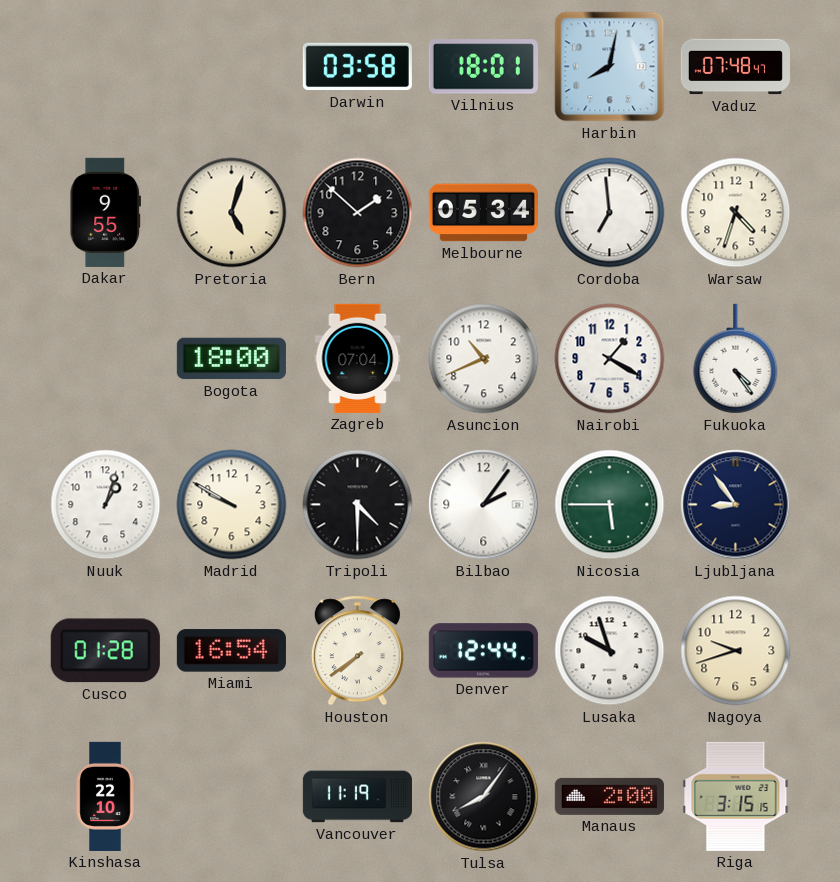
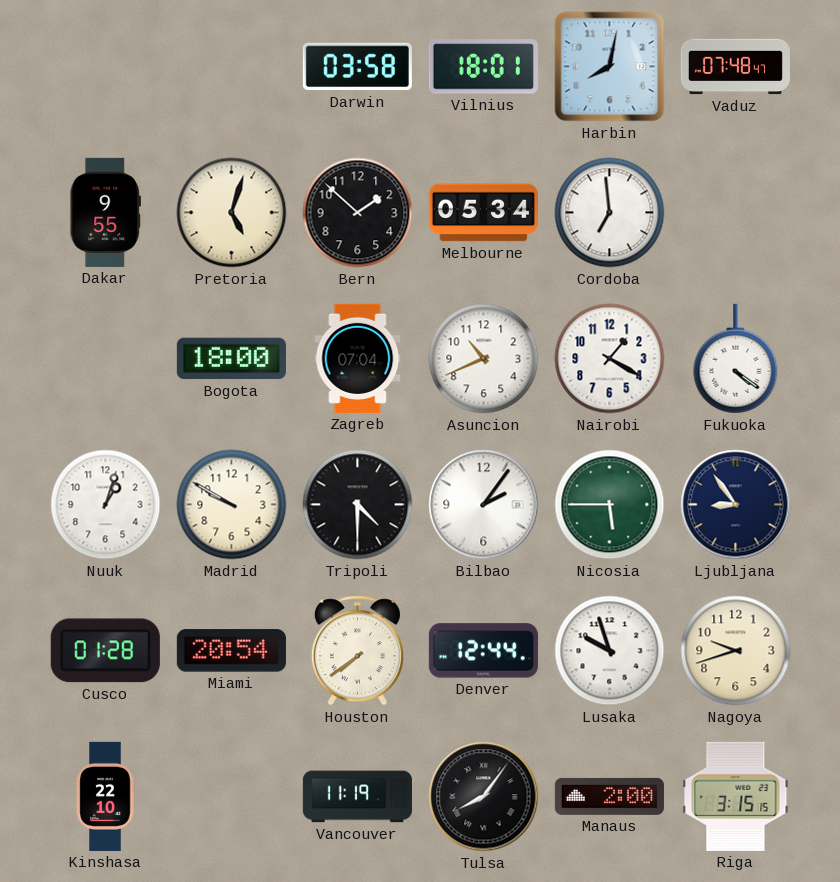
Warsaw: 4:33 -> none (736, 213)
Fukuoka: 4:24 -> 4:21 (736, 359)
Miami: 16:54 -> 20:54 (231, 651)
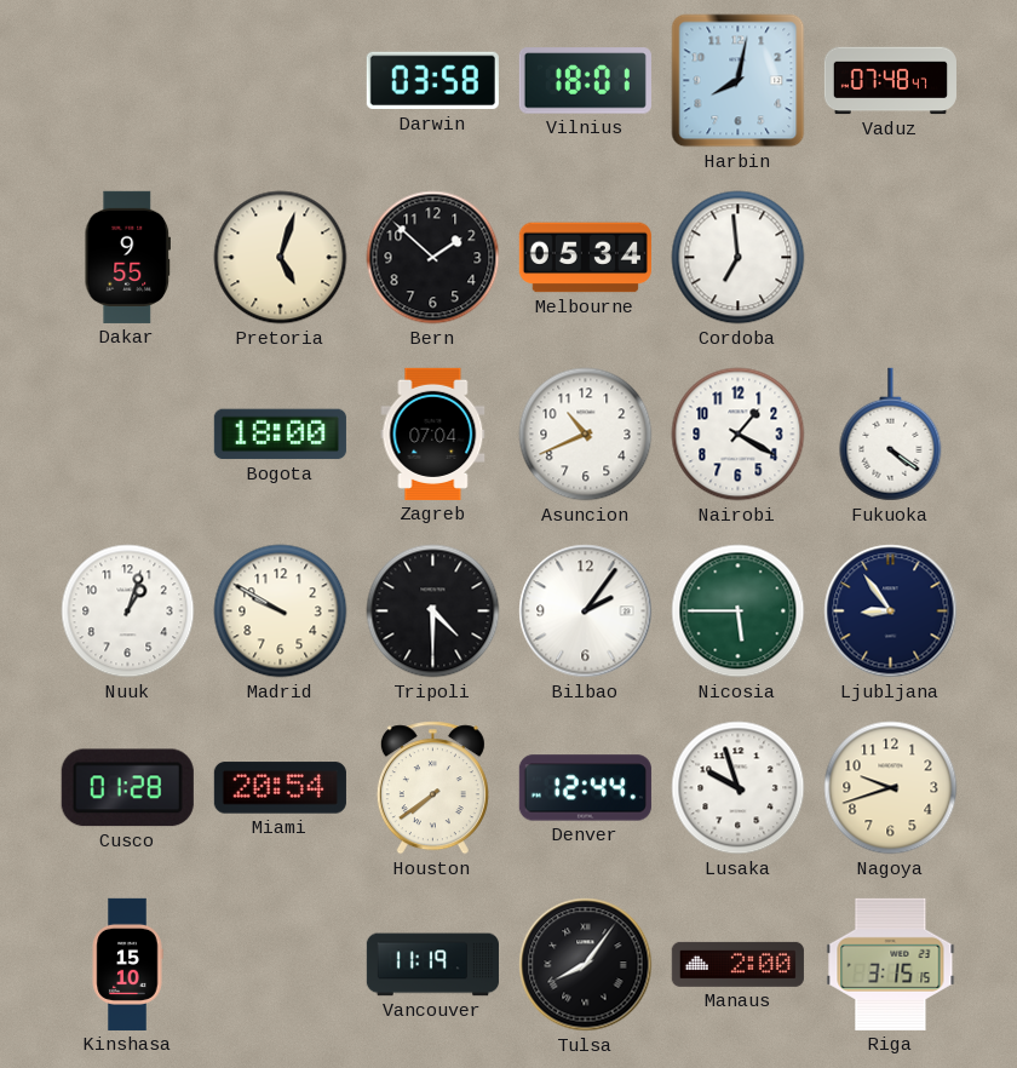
Kinshasa: 22:10 -> 15:10 (127, 964)
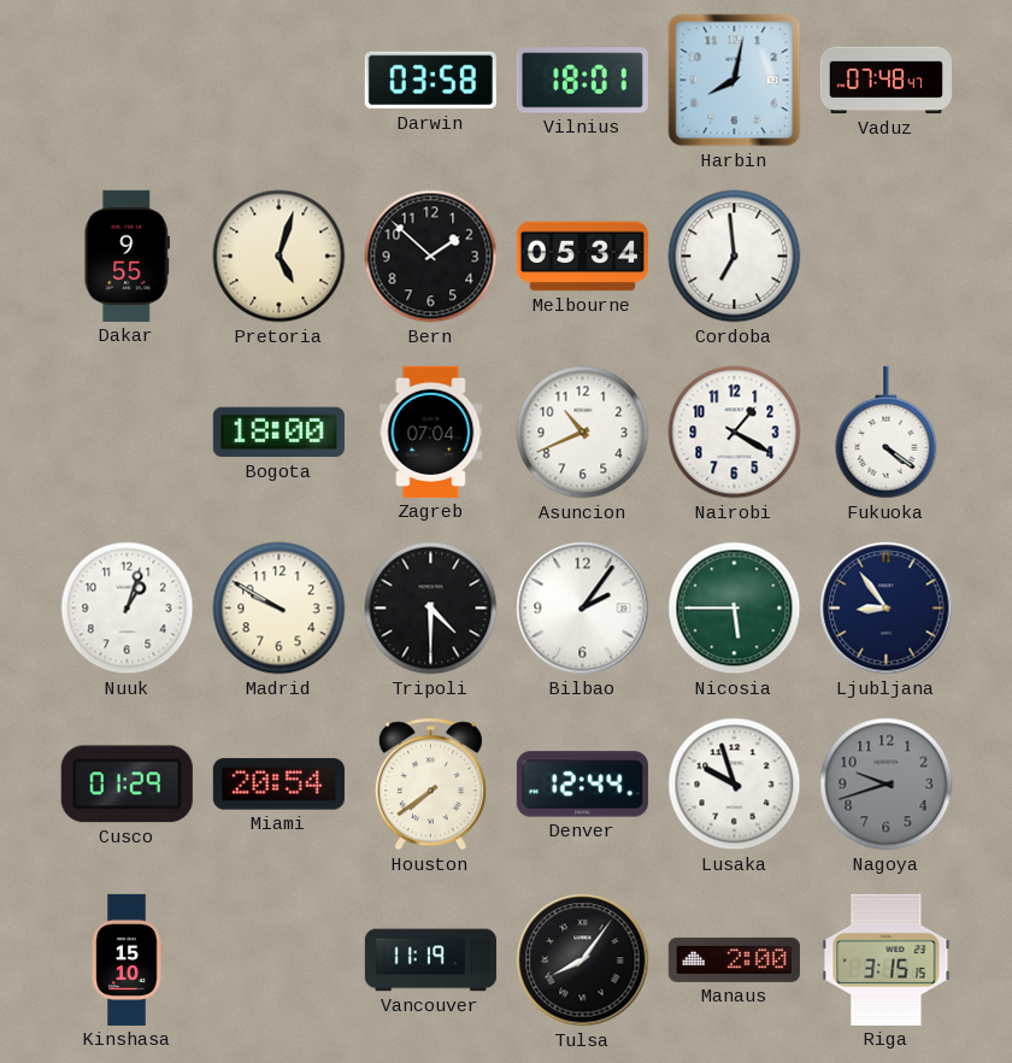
Cusco: 01:28 -> 01:29 (126, 785)
Nagoya dial: cream -> grey (887, 785)
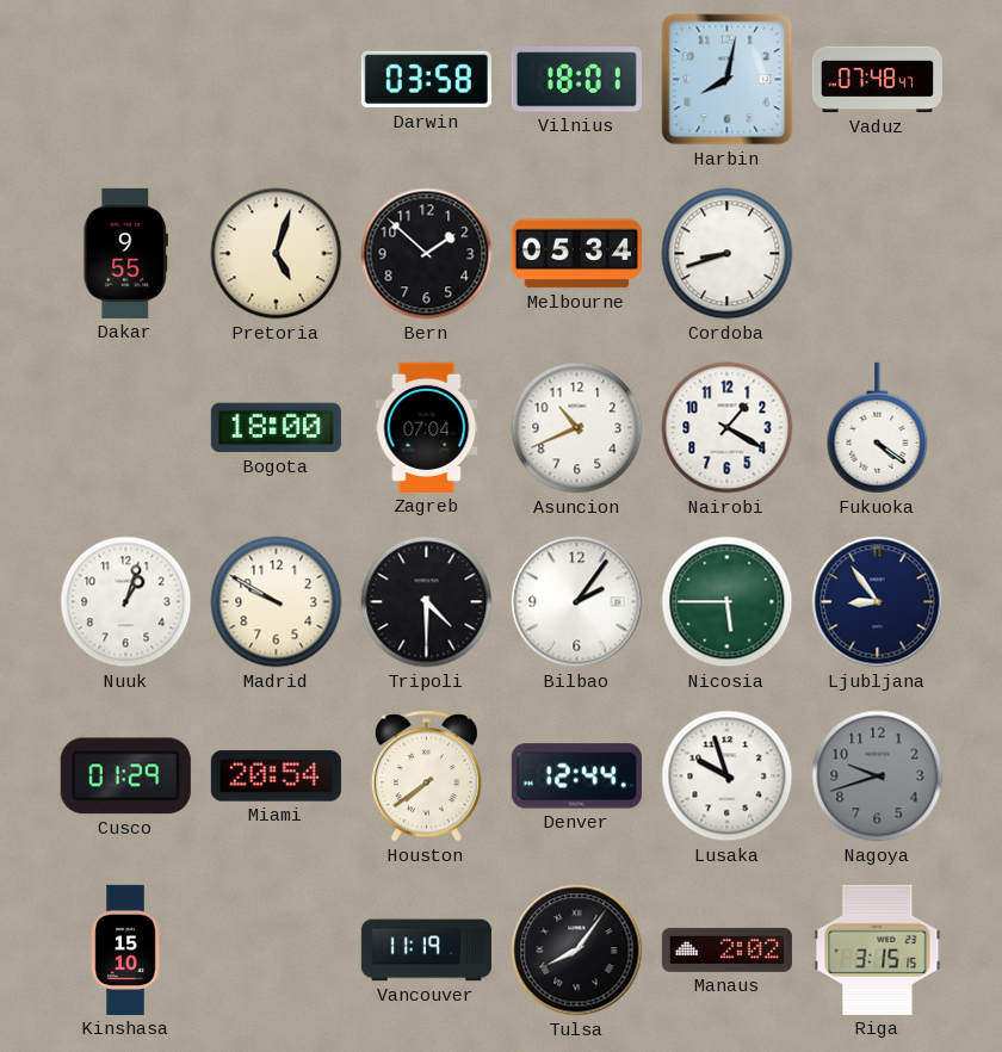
Cordoba: 6:59 -> 8:42 (728, 254)
Manaus: 2:00 -> 2:02 (726, 949)
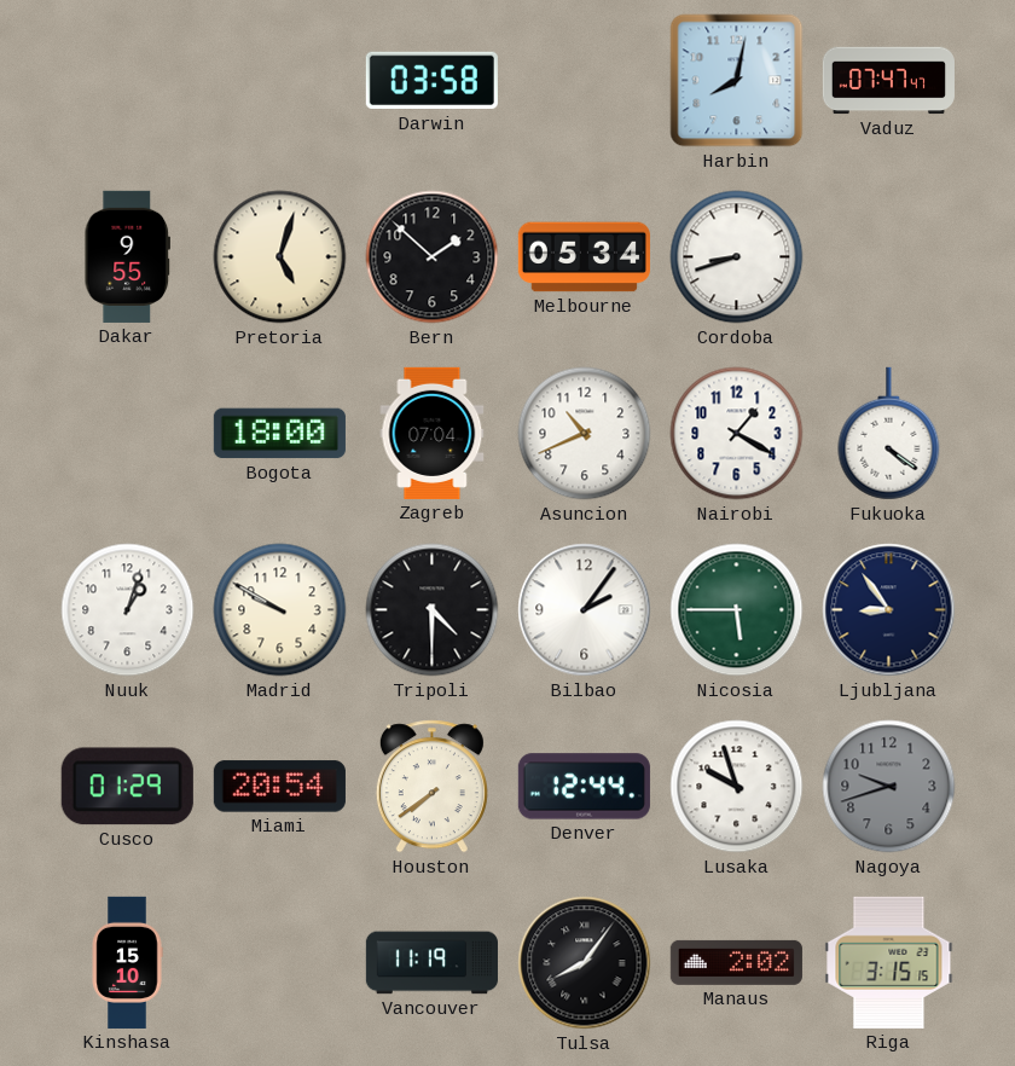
Vilnius: 18:01 -> none (576, 80)
Vaduz: 07:48 -> 07:47 (888, 81)
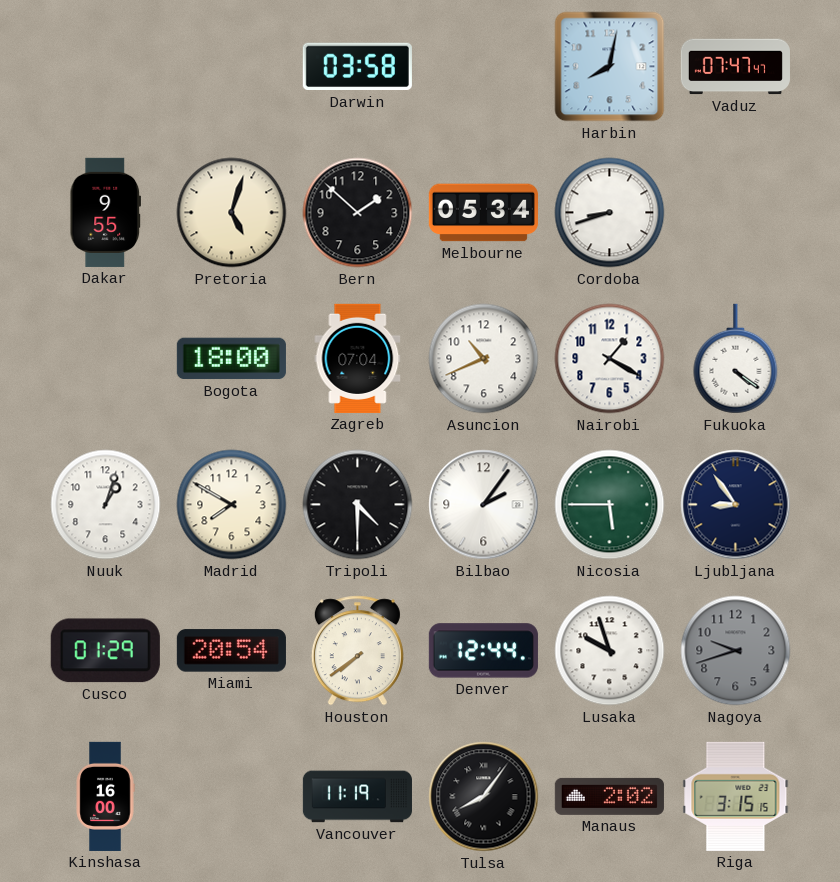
Madrid: 9:50 -> 7:50 (232, 505)
Kinshasa: 15:10 -> 16:00 (105, 796)
